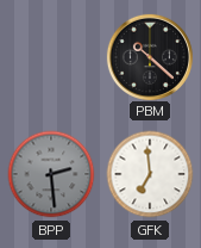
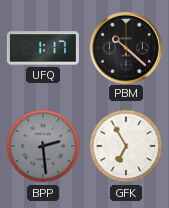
UFQ: none -> 1:17 (43, 48)
GFK: 6:59 -> 6:55 (126, 146)
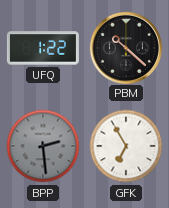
UFQ: 1:17 -> 1:22 (43, 48)
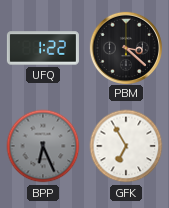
PBM: 10:22 -> 3:22 (125, 47)
BPP: 2:29 -> 6:26 (43, 146)
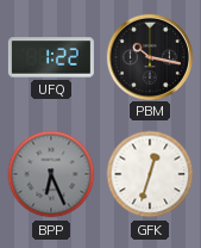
PBM: 3:22 -> 10:17 (149, 56)
GFK: 6:55 -> 12:33 (150, 174)
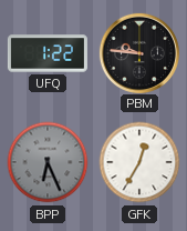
PBM: 10:17 -> 9:46 (138, 52)
GFK: 12:33 -> 12:35 (139, 162)
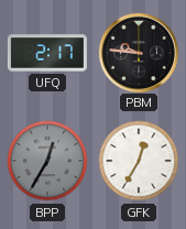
UFQ: 1:22 -> 2:17 (47, 53)
BPP: 6:26 -> 12:35 (47, 161)
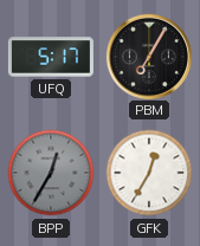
UFQ: 2:17 -> 5:17 (51, 57)
PBM: 9:46 -> 7:05 (148, 56)
